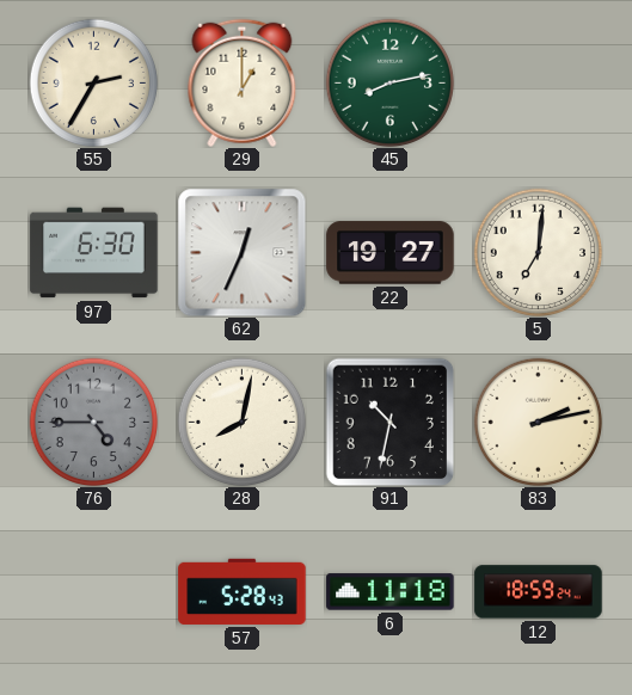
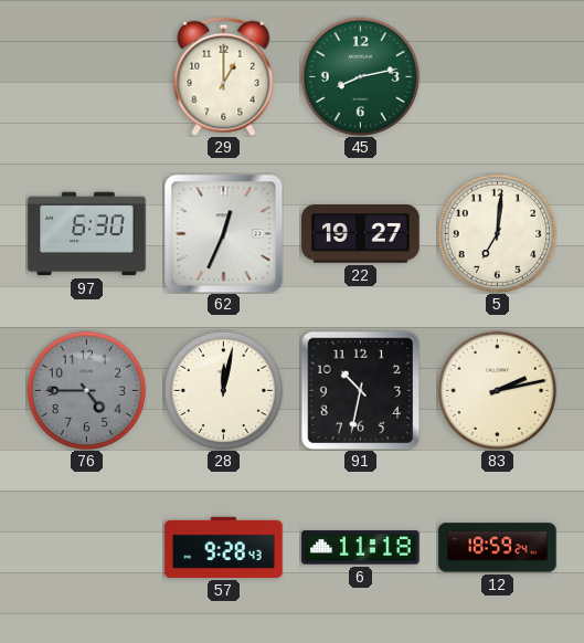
55: 2:35 -> none (93, 82)
28: 8:02 -> 12:02 (223, 390)
57: 5:28 -> 9:28 (224, 547)
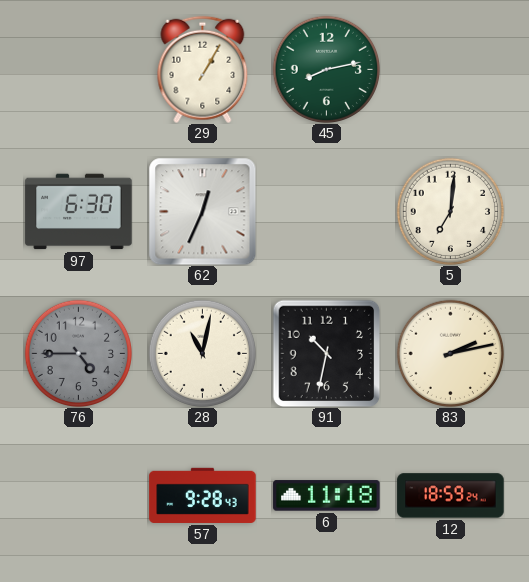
29: 1:00 -> 1:05 (203, 69)
22: 19:27 -> none (361, 234)
28: 12:02 -> 11:02 (202, 353)
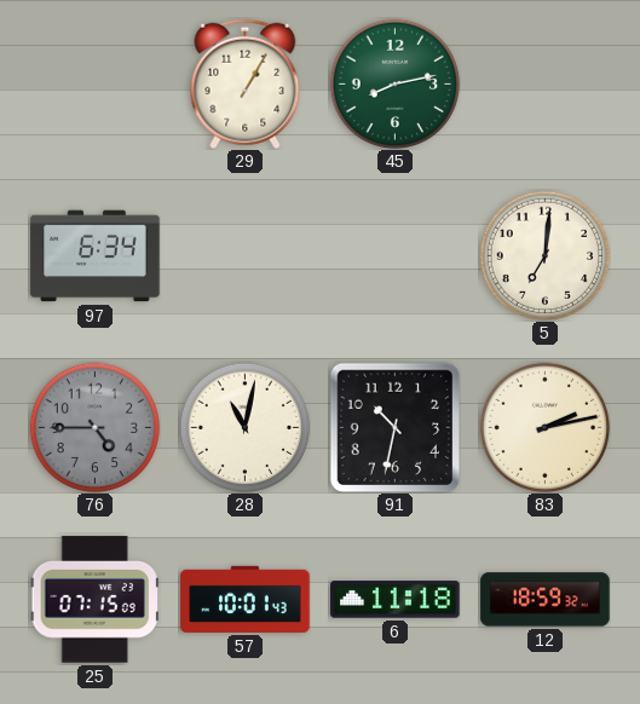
97: 6:30 -> 6:34 (96, 256)
62: 12:34 -> none (202, 211)
25: none -> 07:15 (94, 600)
57: 9:28 -> 10:01 (246, 599)
12: 18:59:24 -> 18:59:32 (546, 600)
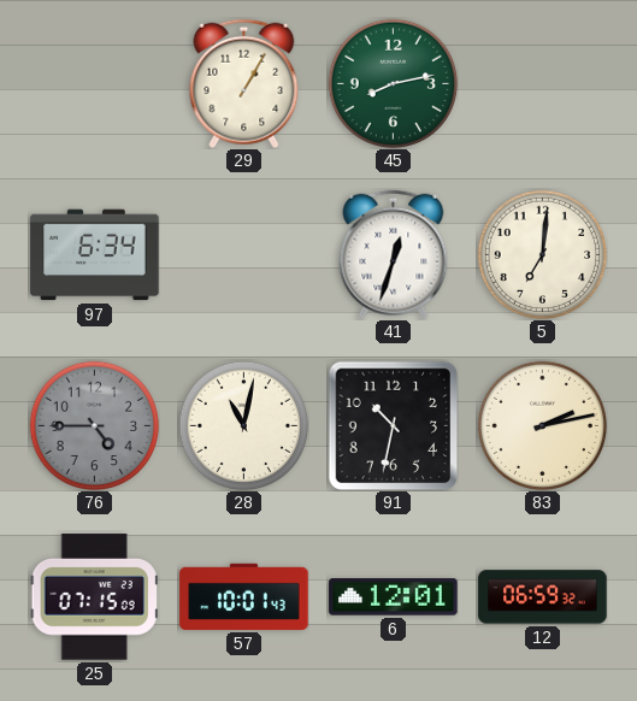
41: none -> 12:33 (394, 254)
6: 11:18 -> 12:01 (394, 597)
12: 18:59 -> 06:59 (543, 597)
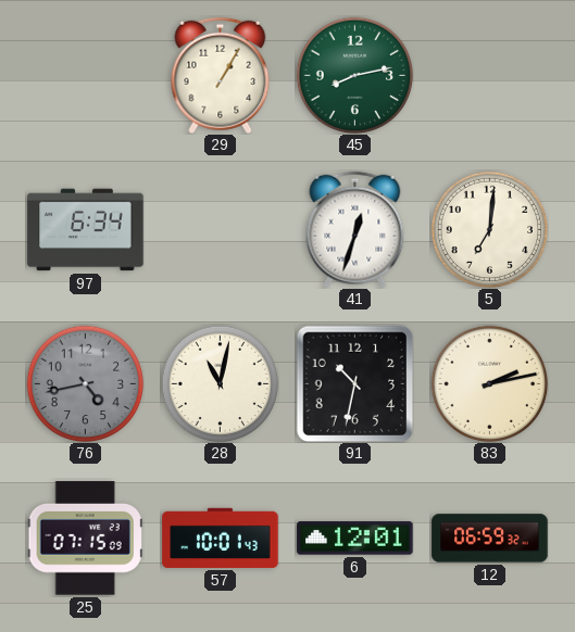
76: 4:45 -> 4:43 (85, 383)
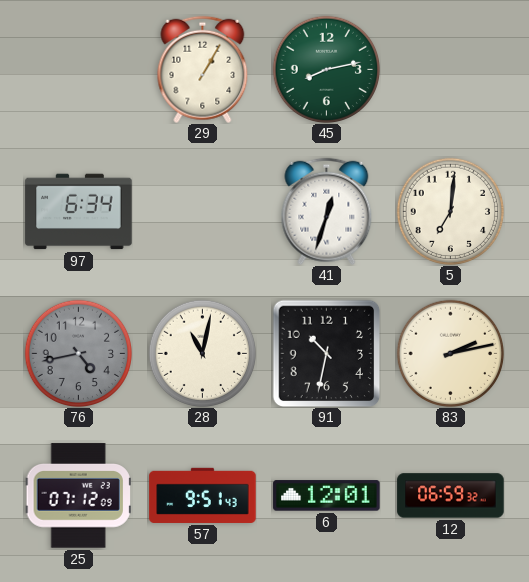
25: 07:15 -> 07:12 (78, 496)
57: 10:01 -> 9:51 (203, 495)
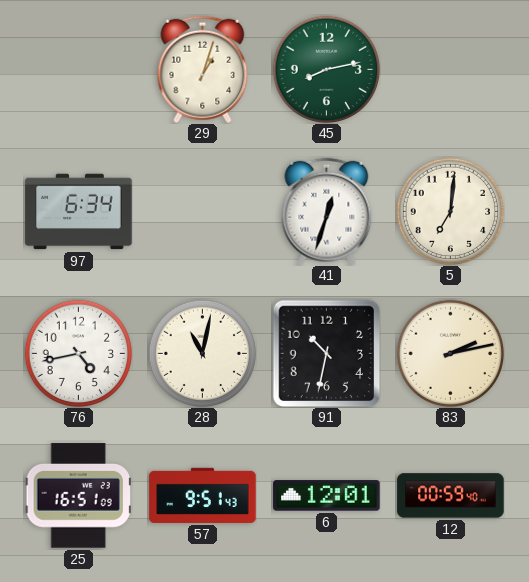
29: 1:05 -> 1:03 (203, 69)
76 dial: grey -> white (78, 353)
25: 07:12 -> 16:51 (78, 496)
12: 06:59 -> 00:59 (451, 496)
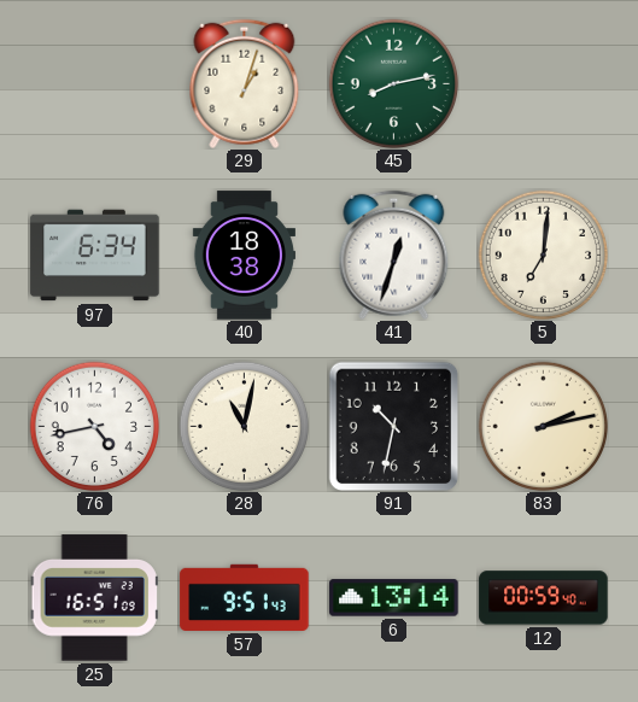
40: none -> 18:38 (244, 256)
6: 12:01 -> 13:14 (394, 598)
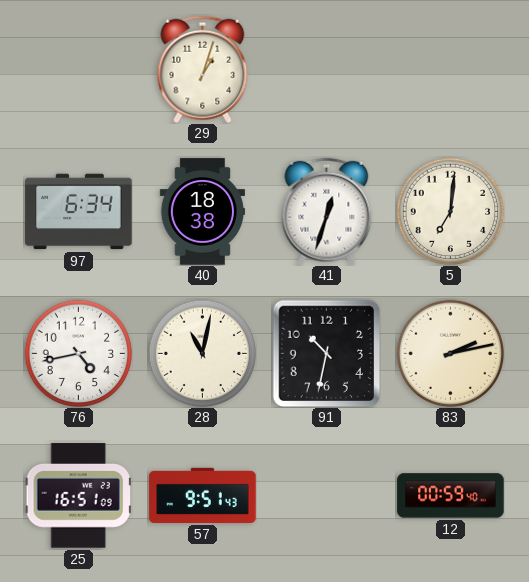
45: 8:13 -> none (393, 83)
6: 13:14 -> none (394, 598)
